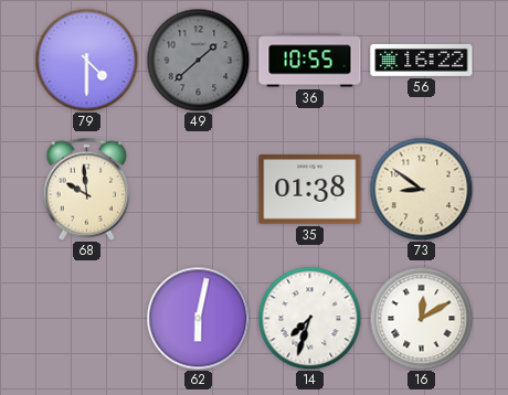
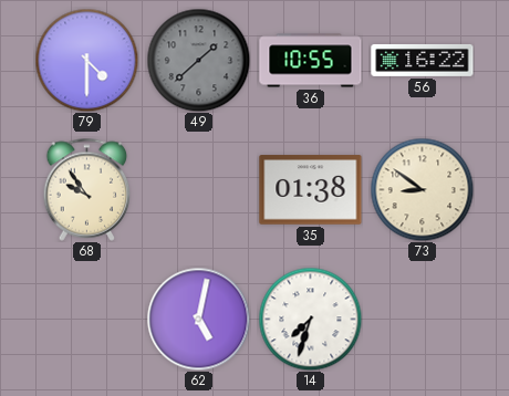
68: 9:59 -> 9:54 (87, 189)
62: 6:02 -> 5:02 (198, 319)
16: 12:10 -> none (421, 318)
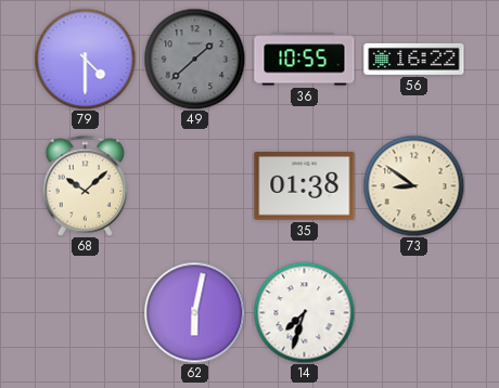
68: 9:54 -> 10:08 (86, 185)
62: 5:02 -> 6:02 (194, 312)
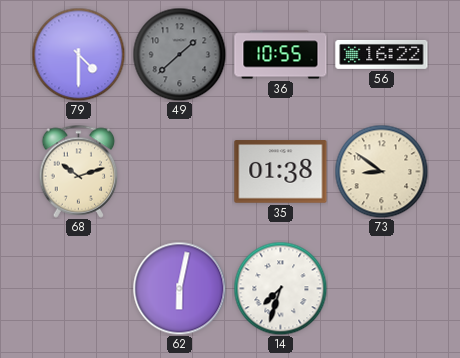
68: 10:08 -> 10:12 (79, 171)
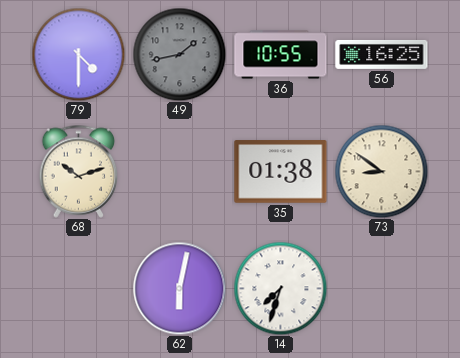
49: 1:38 -> 1:43 (179, 54)
56: 16:22 -> 16:25 (382, 54)
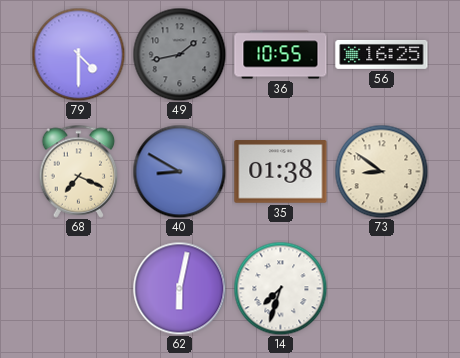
68: 10:12 -> 7:19 (79, 171)
40: none -> 8:50 (179, 171)
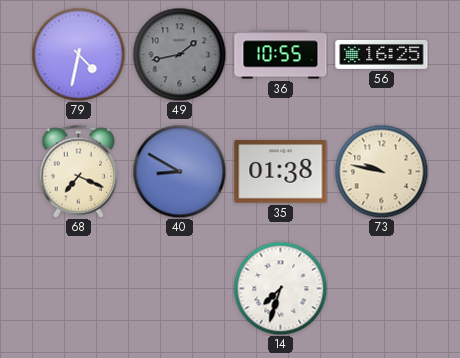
79: 4:30 -> 4:32 (78, 54)
73: 8:51 -> 9:47 (381, 171)
62: 6:02 -> none (179, 288)
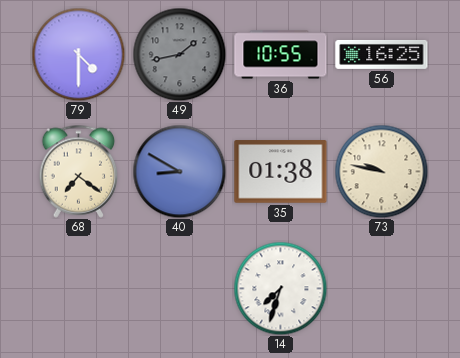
79: 4:32 -> 4:30 (78, 54)
68: 7:19 -> 7:21 (79, 171)
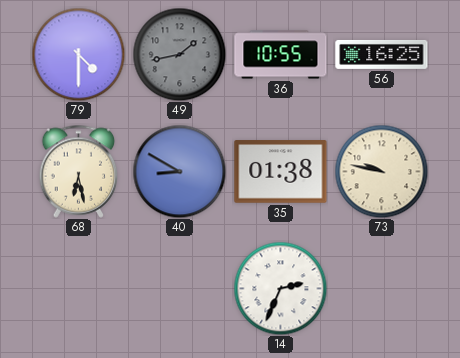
68: 7:21 -> 6:28 (79, 171)
14: 7:33 -> 2:34 (280, 288)
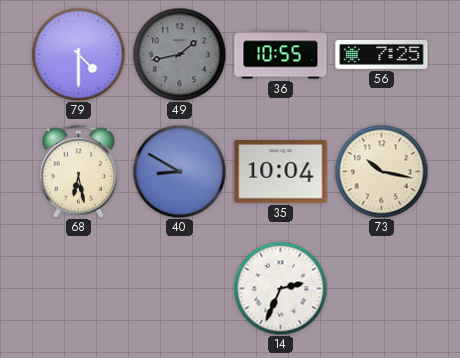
56: 16:25 -> 7:25 (382, 54)
35: 01:38 -> 10:04 (281, 172)
73: 9:47 -> 10:17 (381, 171)
